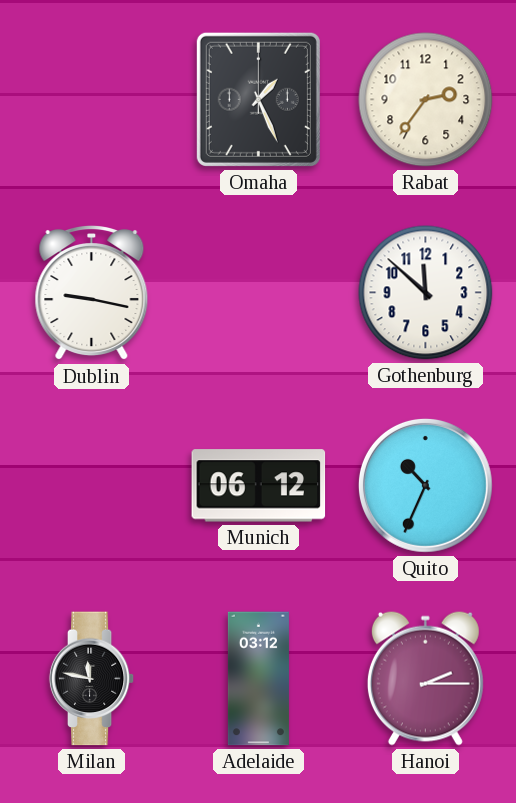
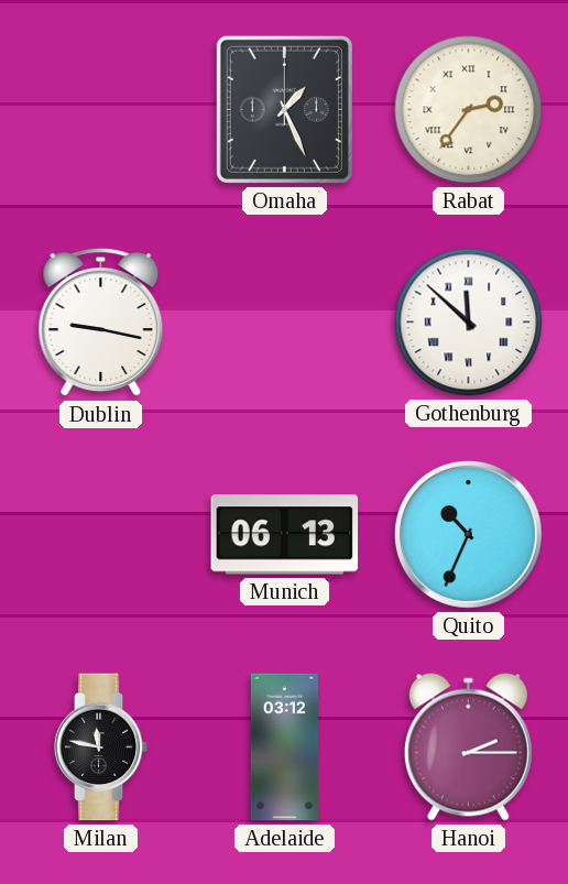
Rabat numerals: Arabic -> Roman (469, 110)
Gothenburg numerals: Arabic -> Roman (469, 323)
Munich: 06:12 -> 06:13 (285, 535)
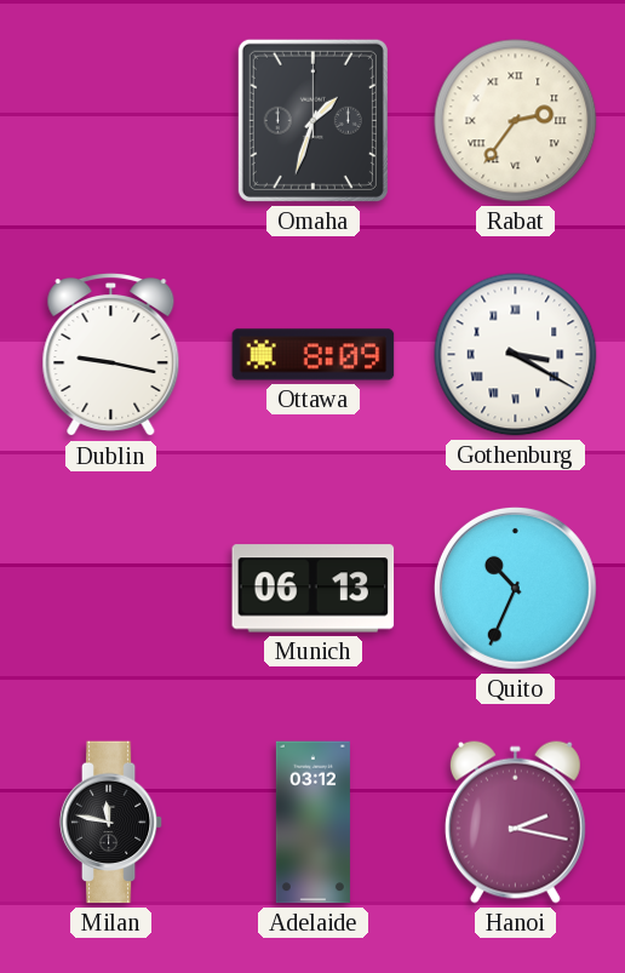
Omaha: 1:26 -> 1:33 (312, 120)
Ottawa: none -> 8:09 (314, 355)
Gothenburg: 11:52 -> 3:20 (516, 355)
Hanoi: 2:15 -> 2:17 (515, 822)
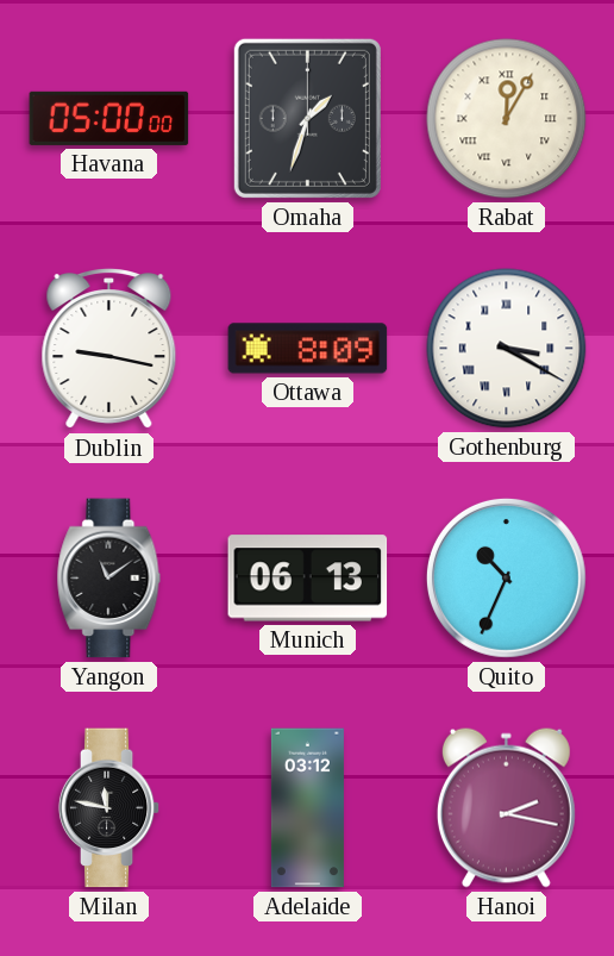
Havana: none -> 05:00 (109, 118)
Rabat: 2:36 -> 12:05 (507, 119)
Yangon: none -> 11:09 (109, 579)
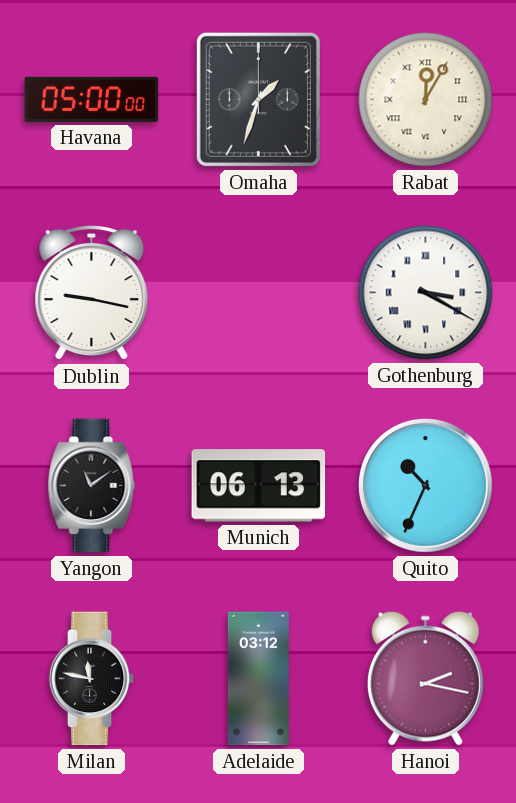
Ottawa: 8:09 -> none (308, 349)
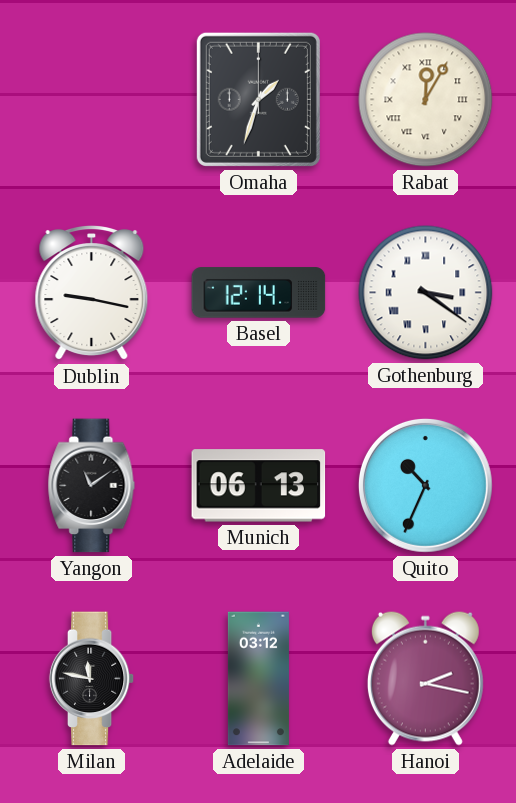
Havana: 05:00 -> none (92, 99)
Basel: none -> 12:14 (259, 293)
Gothenburg: 3:20 -> 3:21 (426, 293)
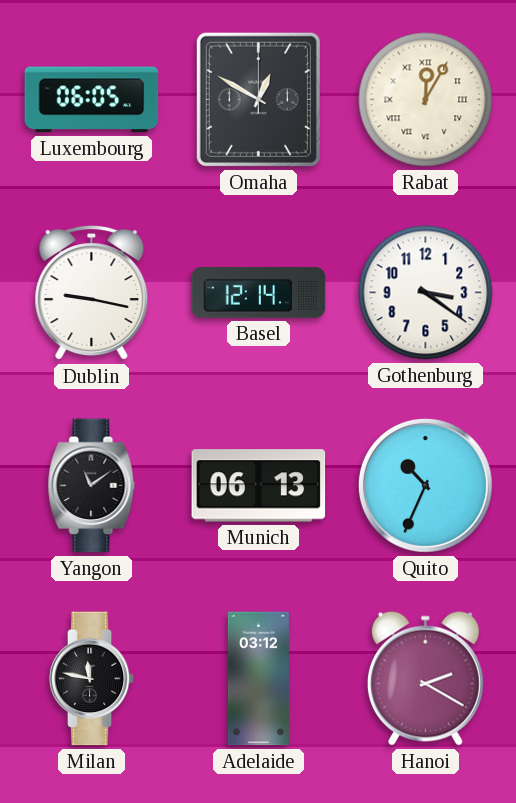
Luxembourg: none -> 06:05 (92, 100)
Omaha: 1:33 -> 12:50 (258, 99)
Gothenburg numerals: Roman -> Arabic (426, 293)
Hanoi: 2:17 -> 2:20 (425, 678)
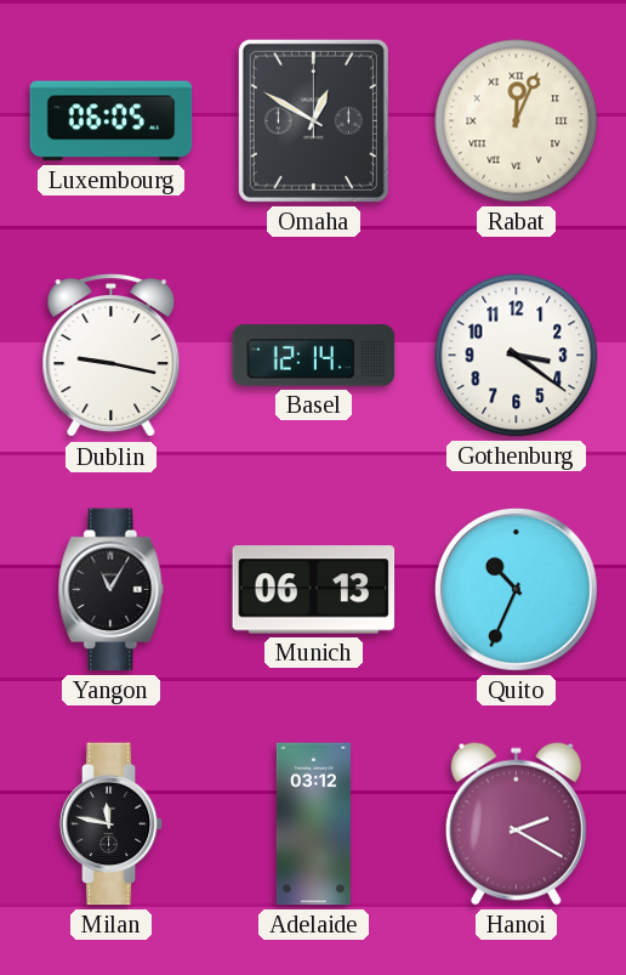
Rabat: 12:05 -> 12:04 (517, 121)
Yangon: 11:09 -> 11:05 (112, 590)
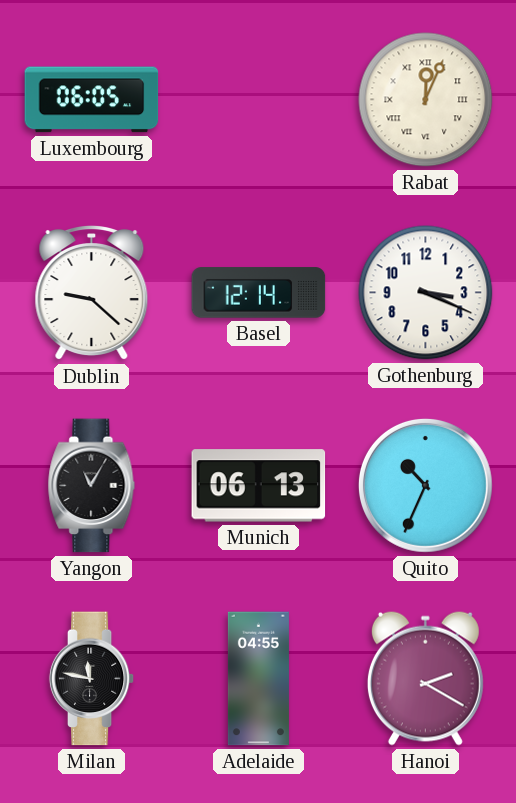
Omaha: 12:50 -> none (313, 120)
Dublin: 9:17 -> 9:22 (92, 294)
Gothenburg: 3:21 -> 3:19 (426, 293)
Adelaide: 03:12 -> 04:55 (258, 679)
